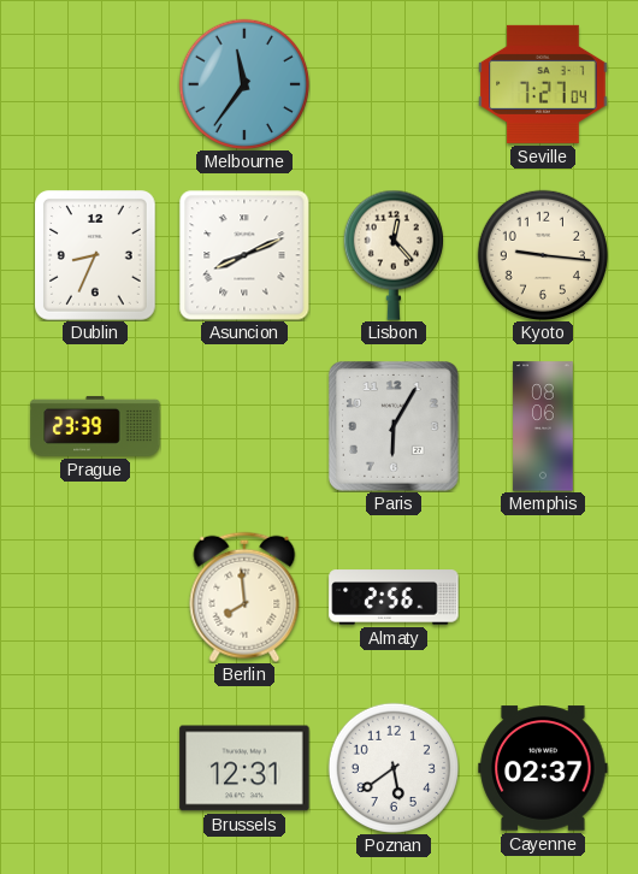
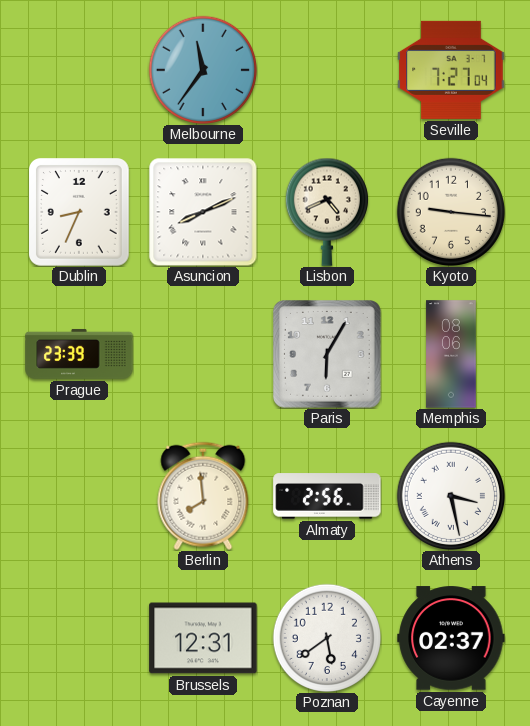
Lisbon: 12:23 -> 4:41 (327, 212)
Athens: none -> 3:28 (451, 496)
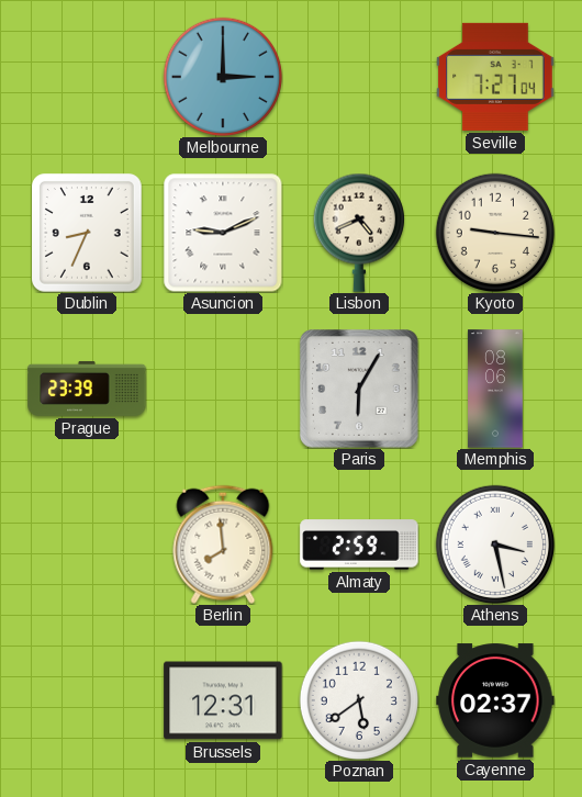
Melbourne: 11:36 -> 3:00 (223, 77)
Asuncion: 8:11 -> 9:11 (223, 233)
Almaty: 2:56 -> 2:59 (359, 545)
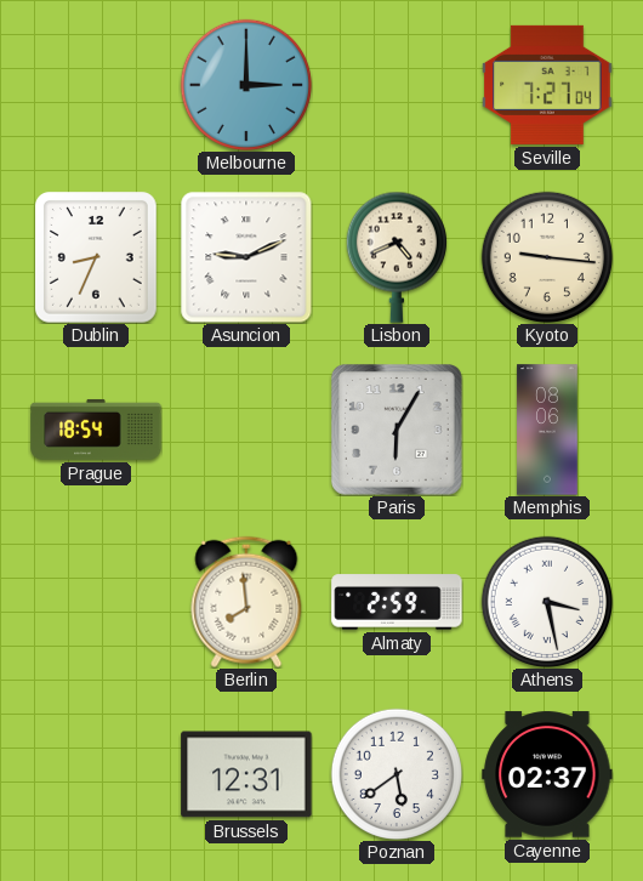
Prague: 23:39 -> 18:54 (96, 430)
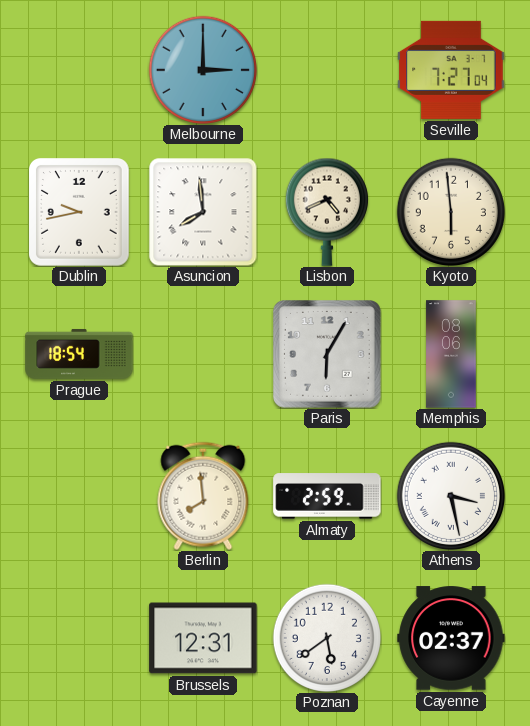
Dublin: 8:34 -> 9:43 (80, 213)
Asuncion: 9:11 -> 7:59 (203, 212)
Kyoto: 9:16 -> 5:59 (451, 212)
